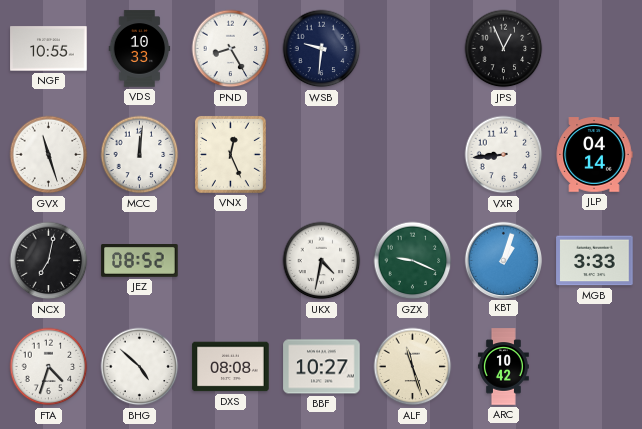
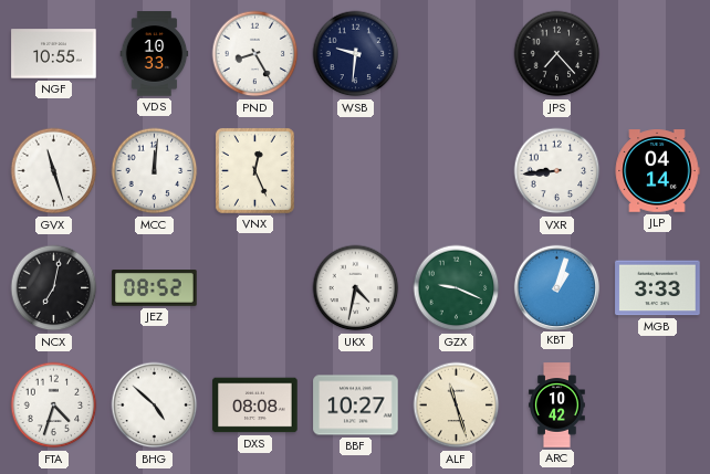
JPS: 12:56 -> 7:23 (557, 54)
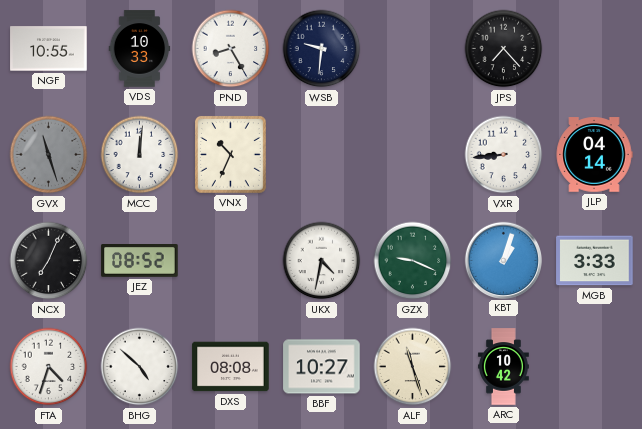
GVX dial: white -> grey (49, 155)
VNX: 12:26 -> 10:34 (230, 154)
NCX: 7:02 -> 7:04 (49, 261)
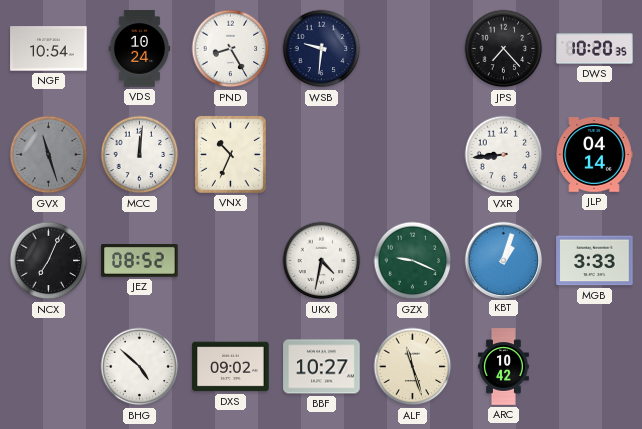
NGF: 10:55 -> 10:54 (49, 49)
VDS: 10:33 -> 10:24 (140, 49)
DWS: none -> 10:20 (595, 49)
FTA: 4:33 -> none (49, 367)
DXS: 08:08 -> 09:02 (231, 367)
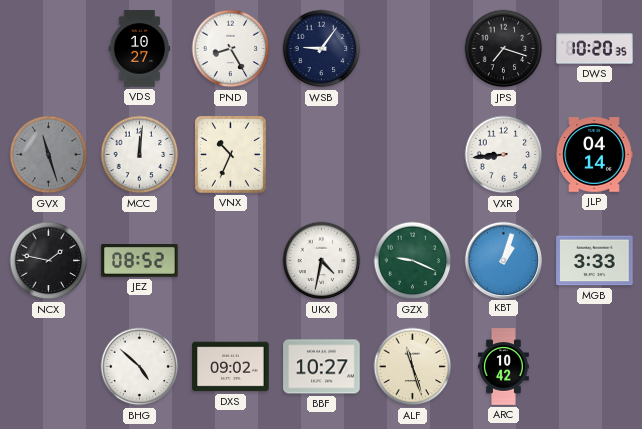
NGF: 10:54 -> none (49, 49)
VDS: 10:24 -> 10:27 (140, 49)
WSB: 9:31 -> 9:06 (322, 49)
JPS: 7:23 -> 7:18 (504, 49)
NCX: 7:04 -> 1:47 (49, 261)
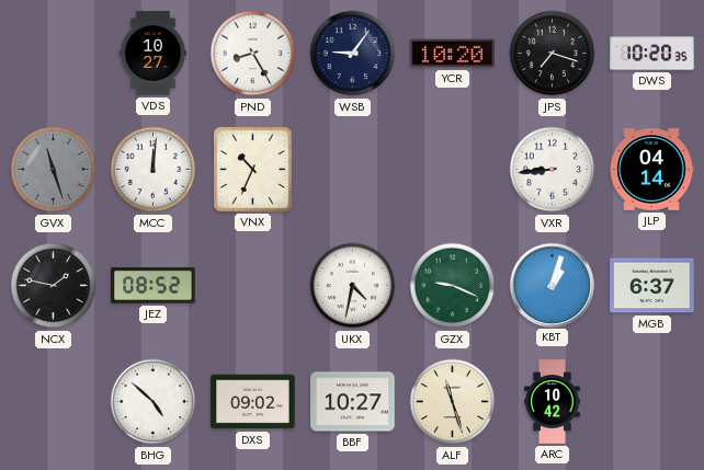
YCR: none -> 10:20 (453, 54)
MGB: 3:33 -> 6:37 (652, 286)
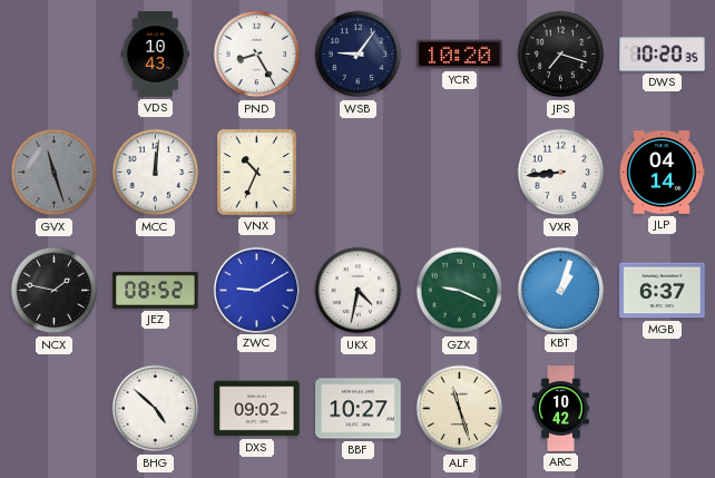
VDS: 10:27 -> 10:43 (156, 55)
ZWC: none -> 9:10 (256, 290)
